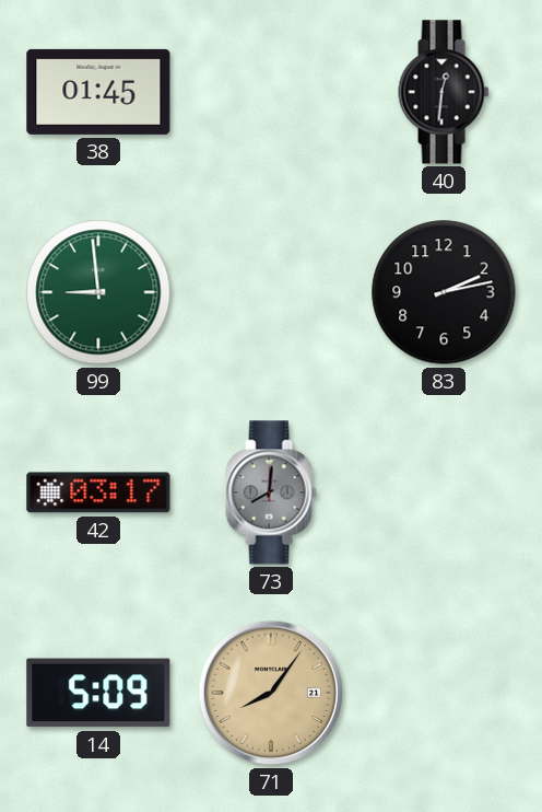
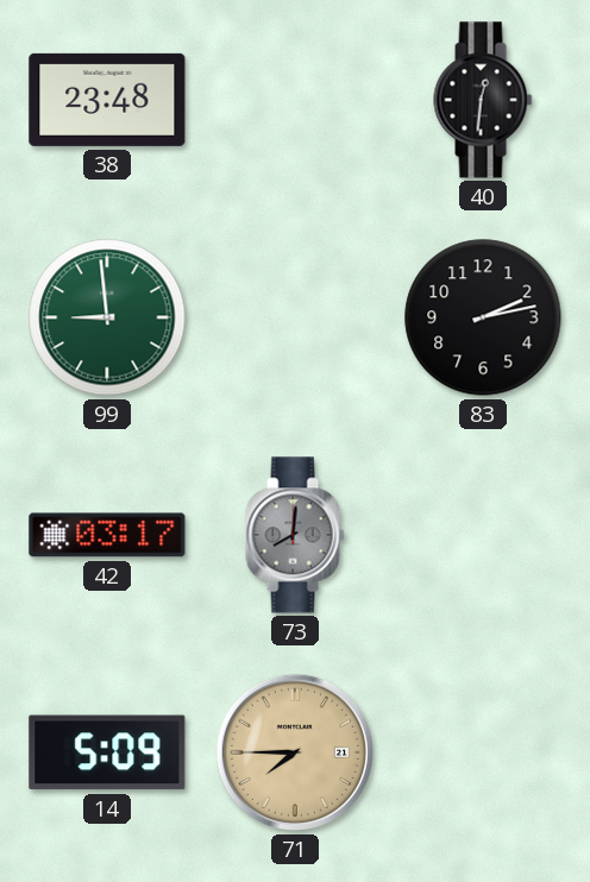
38: 01:45 -> 23:48 (107, 100)
71: 8:06 -> 7:45 (295, 752)
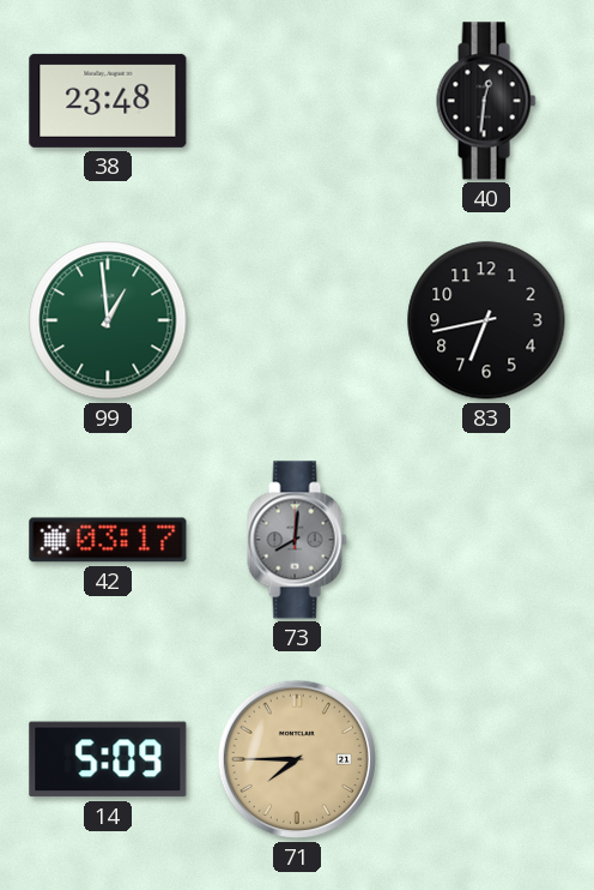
99: 8:59 -> 12:59 (108, 320)
83: 2:13 -> 6:43 (486, 320)
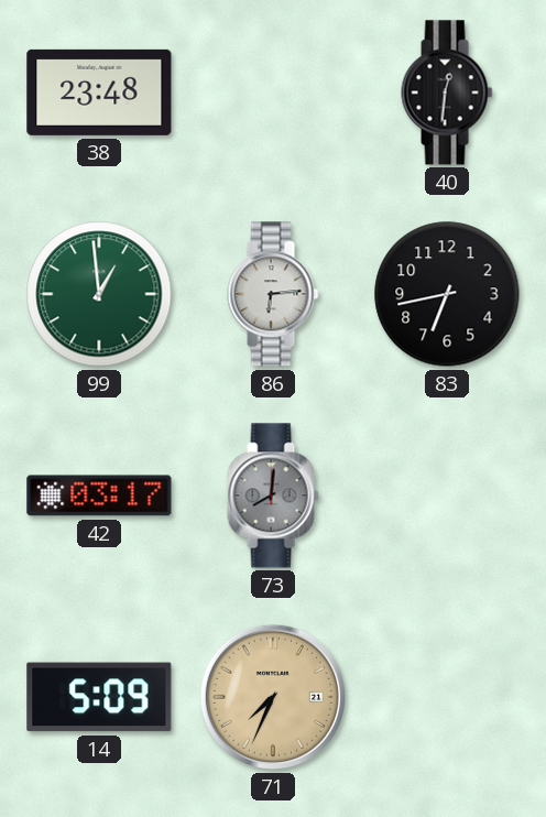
86: none -> 6:14 (273, 294)
71: 7:45 -> 7:34 (273, 697)
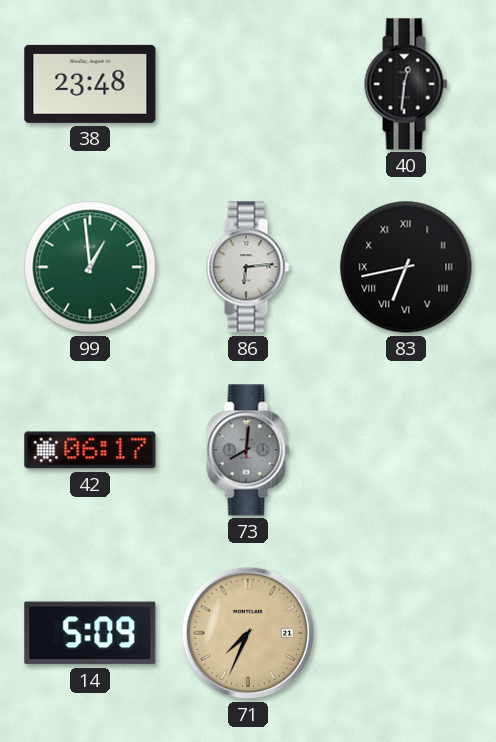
83 numerals: Arabic -> Roman (406, 267)
42: 03:17 -> 06:17 (90, 450)
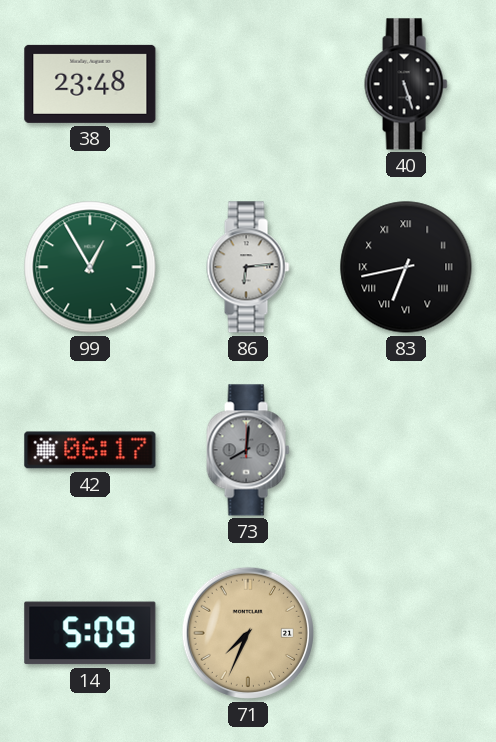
40: 12:31 -> 5:27 (406, 84)
99: 12:59 -> 12:55 (90, 267)
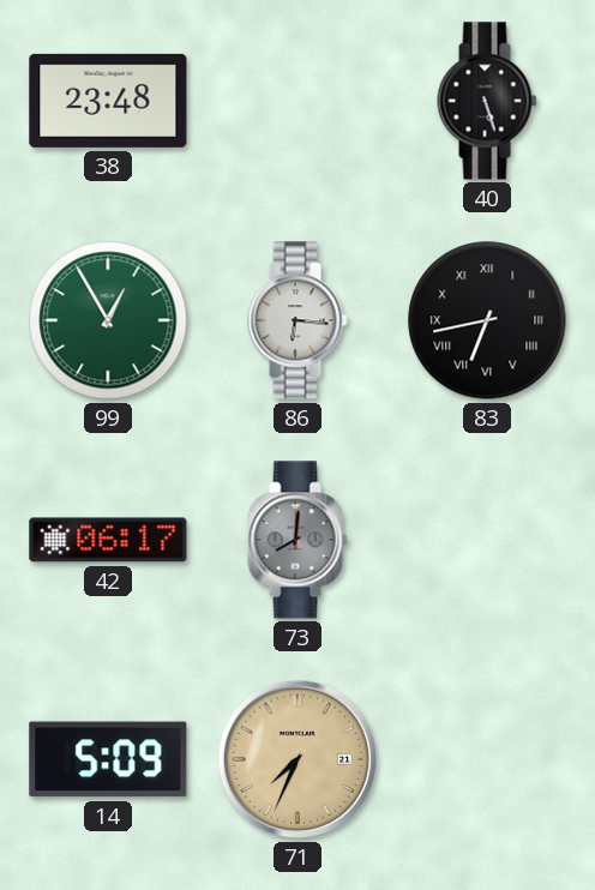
86: 6:14 -> 6:16 (297, 320)
